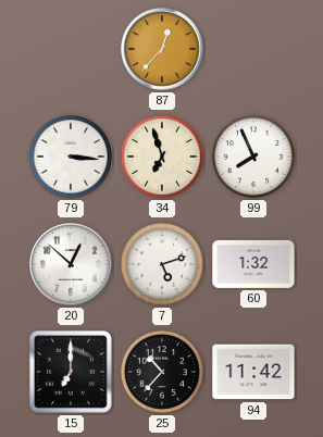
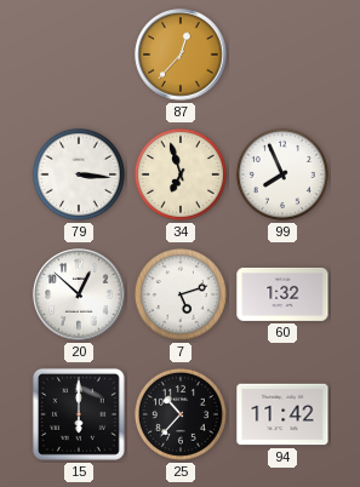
15: 7:00 -> 6:00 (79, 414)
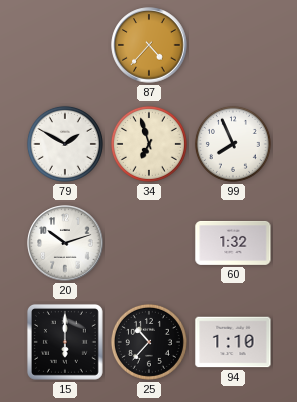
87: 12:37 -> 4:37 (149, 45)
79: 3:16 -> 1:50 (65, 144)
20: 12:52 -> 10:12 (65, 243)
7: 5:12 -> none (181, 294)
94: 11:42 -> 1:10 (233, 342)
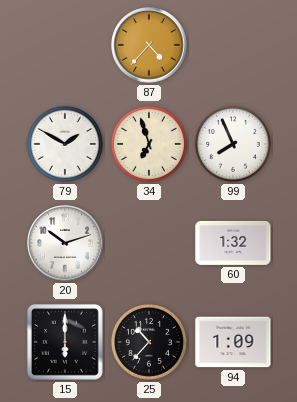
94: 1:10 -> 1:09 (233, 342)
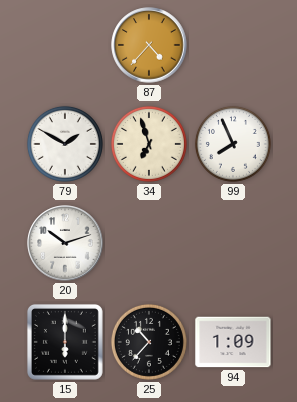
60: 1:32 -> none (233, 243)
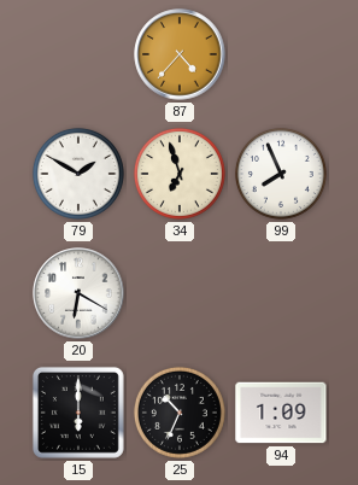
20: 10:12 -> 6:20 (78, 293)
25: 10:37 -> 10:34 (180, 413)
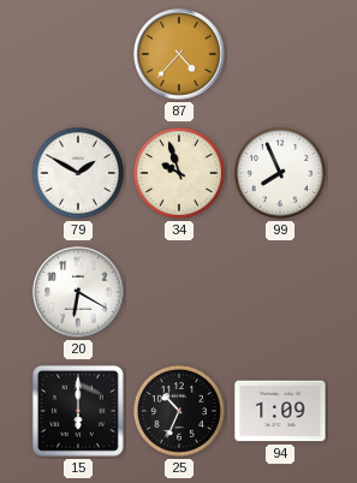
34: 6:57 -> 9:57 (179, 173)
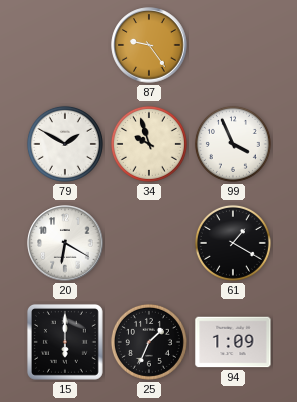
87: 4:37 -> 9:24 (149, 45)
99: 7:56 -> 3:56 (233, 144)
61: none -> 1:20 (233, 243)
25: 10:34 -> 1:34 (149, 342)
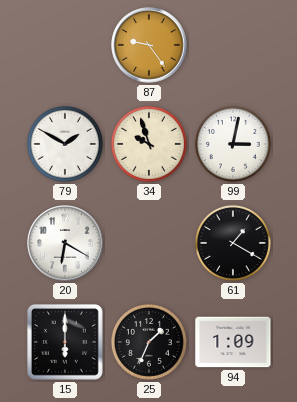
99: 3:56 -> 3:02 (233, 144)
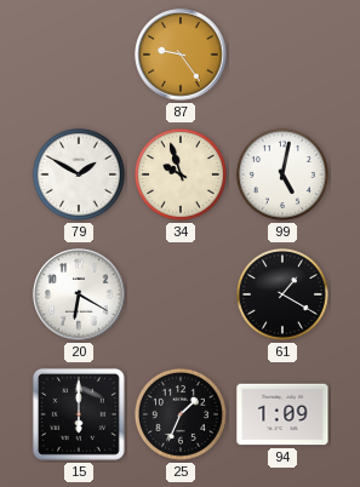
99: 3:02 -> 5:02 (282, 174)
